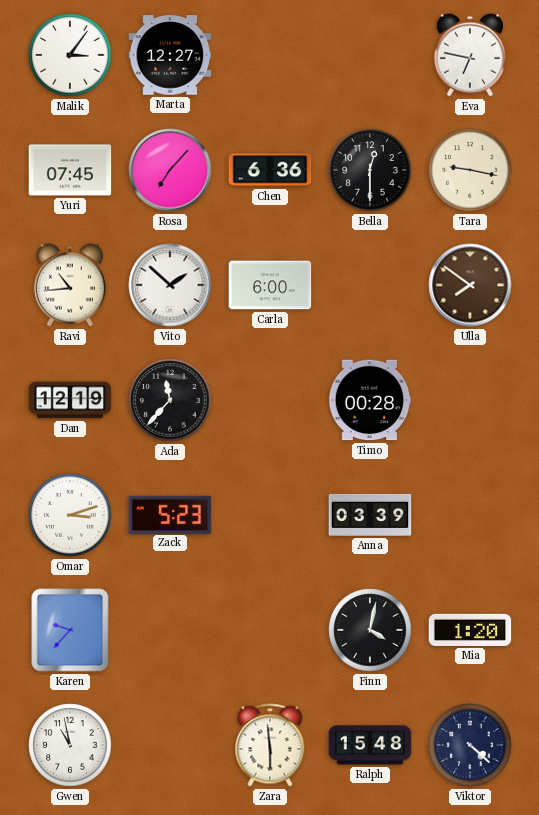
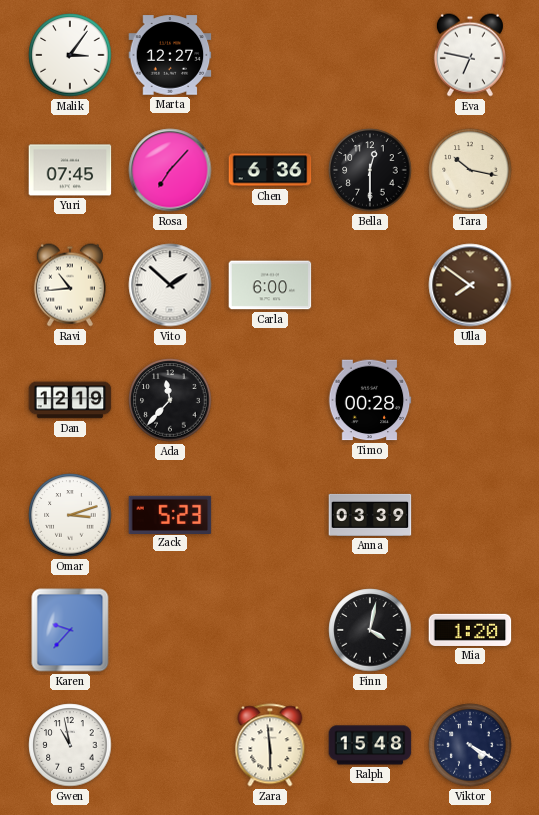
Tara: 9:17 -> 10:17 (470, 170)
Viktor: 4:22 -> 4:20 (470, 745)
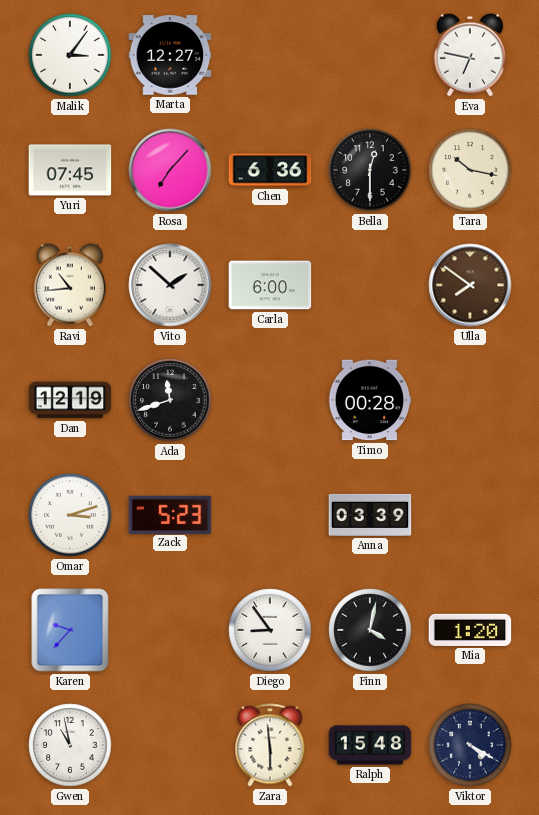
Ada: 11:37 -> 11:42 (170, 400)
Diego: none -> 8:54 (270, 630)
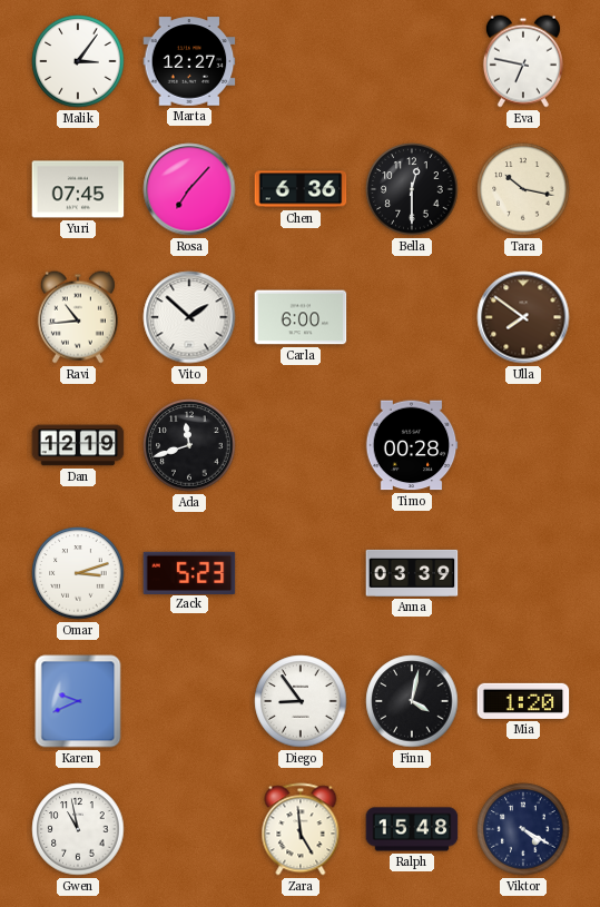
Karen: 9:37 -> 9:41 (78, 701)
Zara: 5:59 -> 4:59 (301, 829)
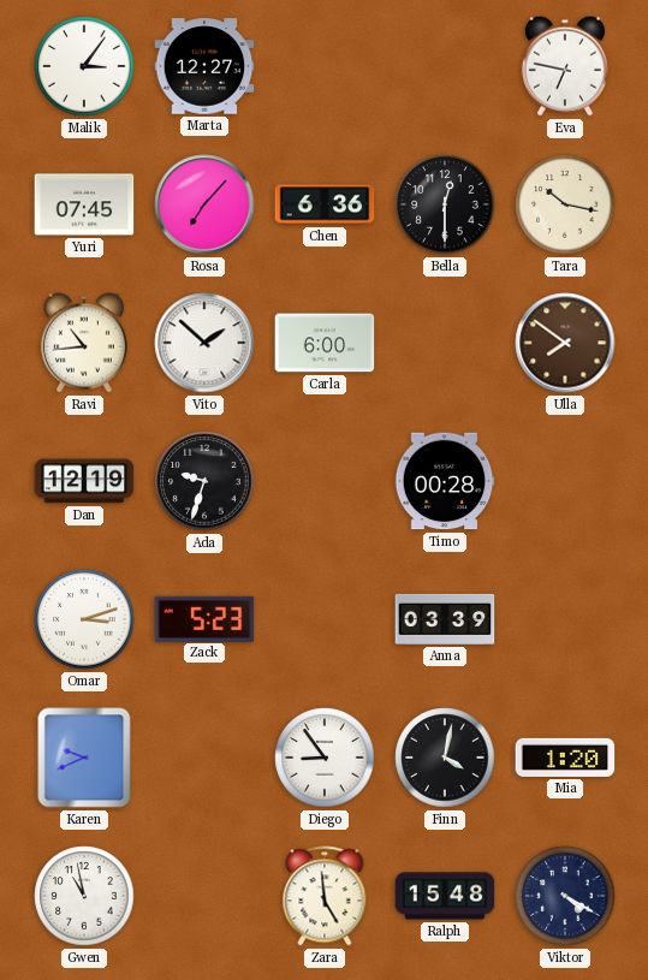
Ada: 11:42 -> 9:33 (204, 481)
